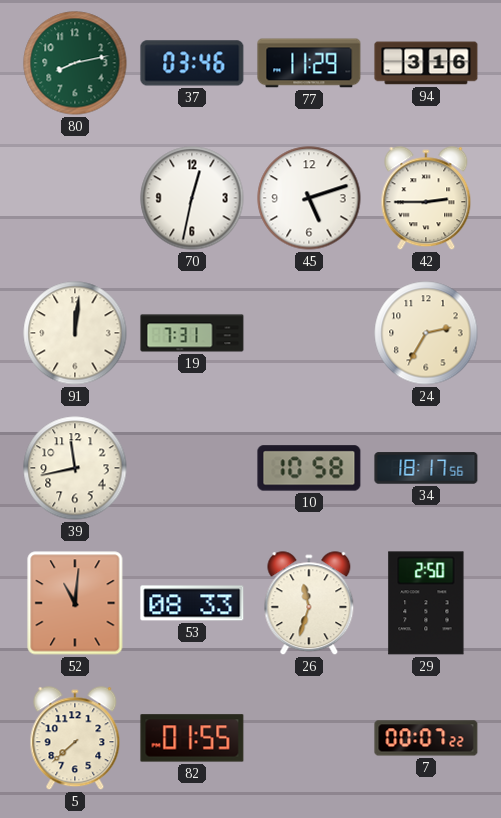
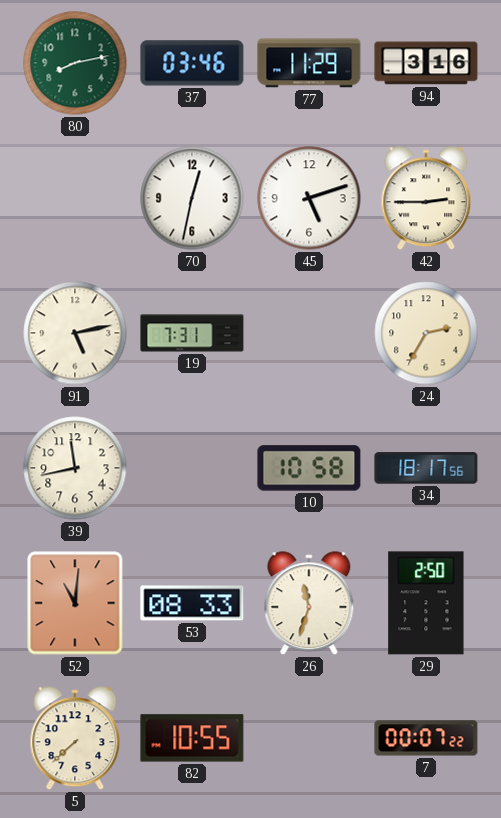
91: 12:01 -> 5:13 (75, 333)
82: 01:55 -> 10:55 (192, 738)
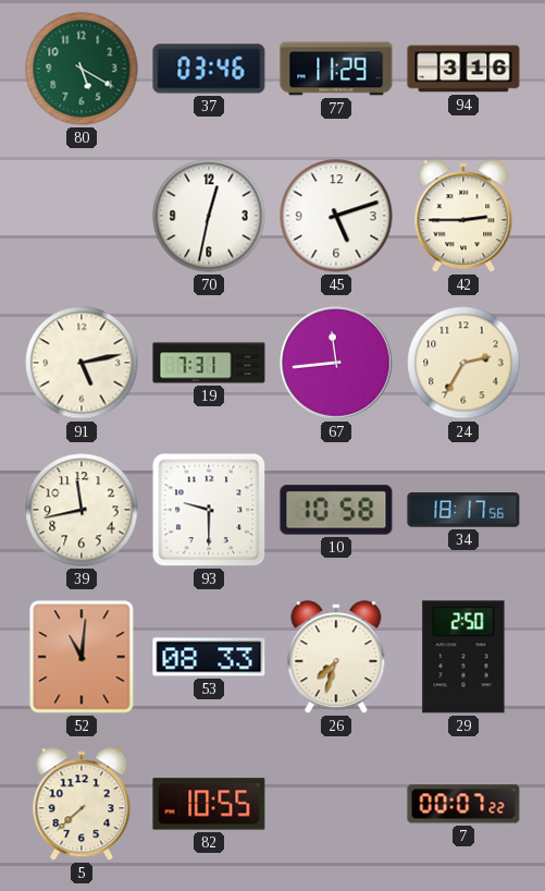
80: 8:13 -> 5:20 (82, 69)
67: none -> 11:44 (336, 363)
93: none -> 9:30 (209, 510)
26: 11:33 -> 7:33 (336, 658)
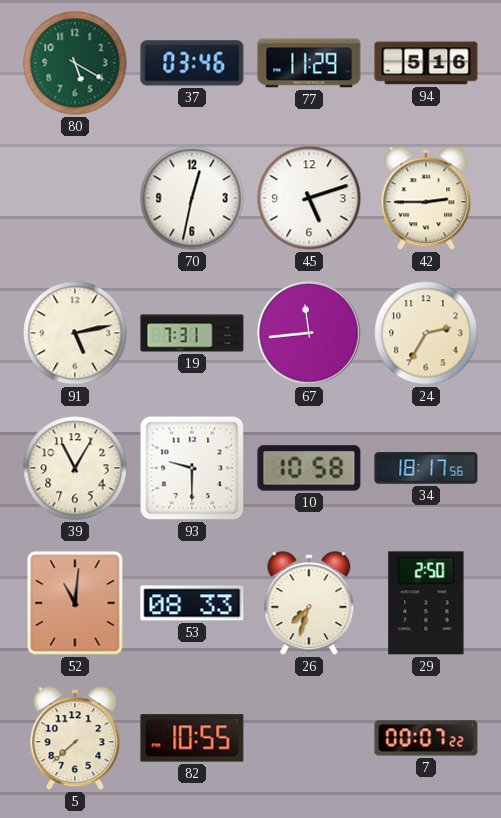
94: 3:16 -> 5:16 (426, 63)
39: 11:43 -> 11:05 (75, 468)
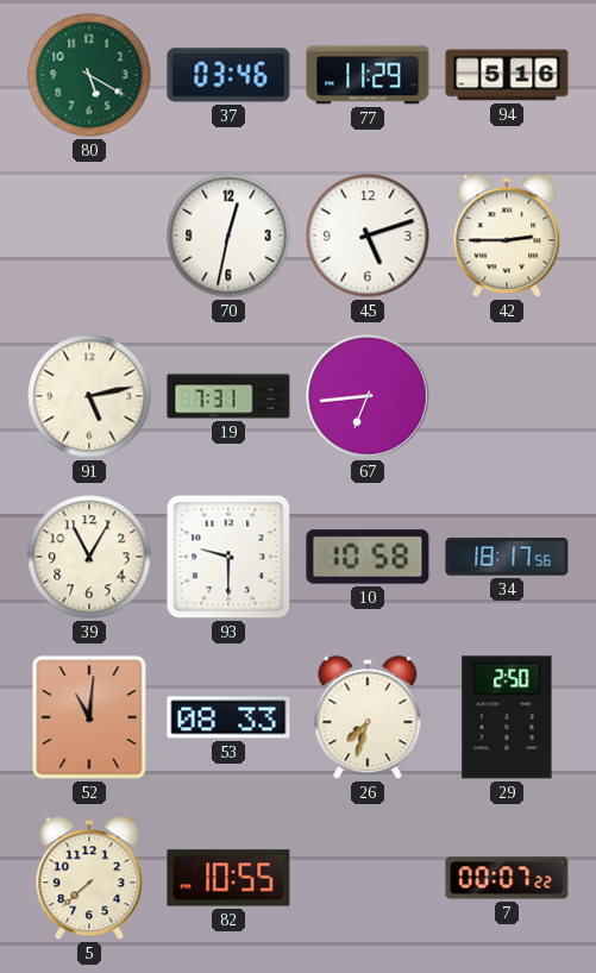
67: 11:44 -> 6:44 (368, 396)
24: 2:35 -> none (426, 333)
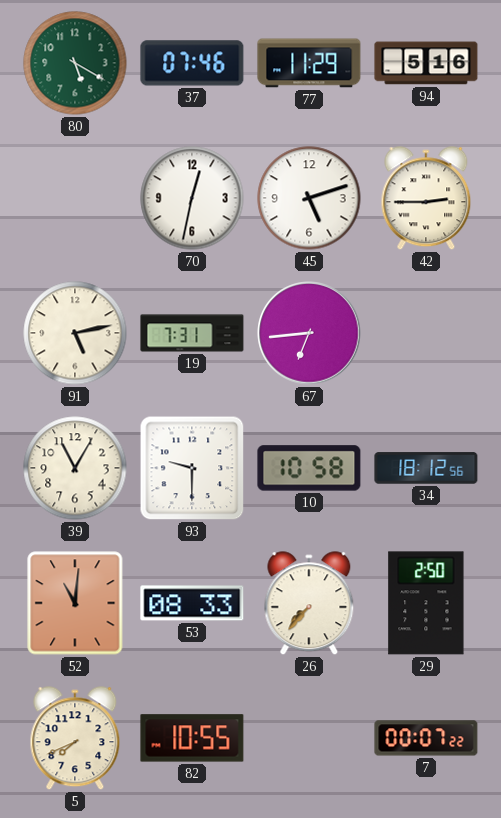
37: 03:46 -> 07:46 (192, 63)
34: 18:17 -> 18:12 (426, 468)
26: 7:33 -> 7:37 (309, 604)
5: 7:38 -> 7:41 (75, 739)
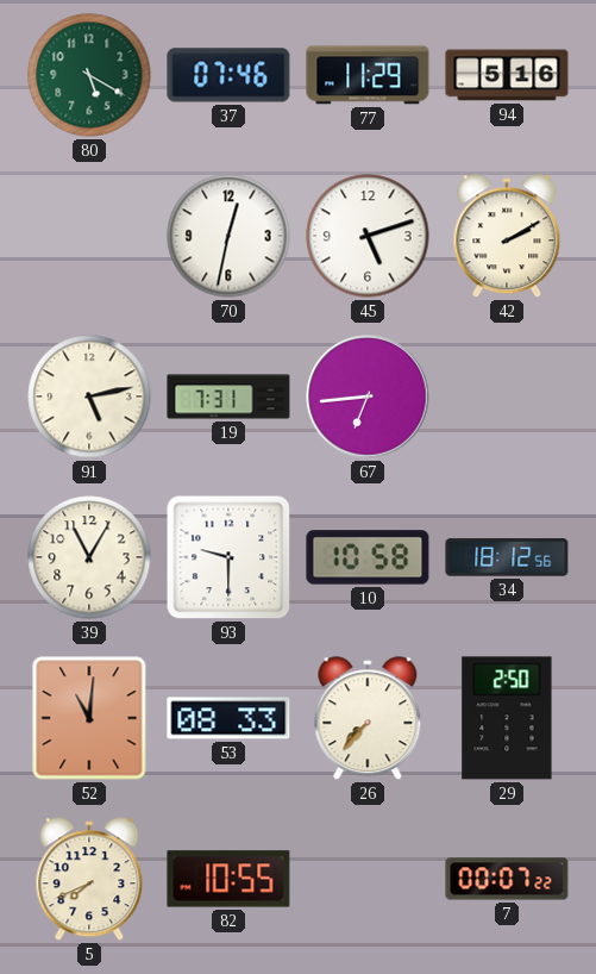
42: 2:45 -> 2:10 (507, 237)
